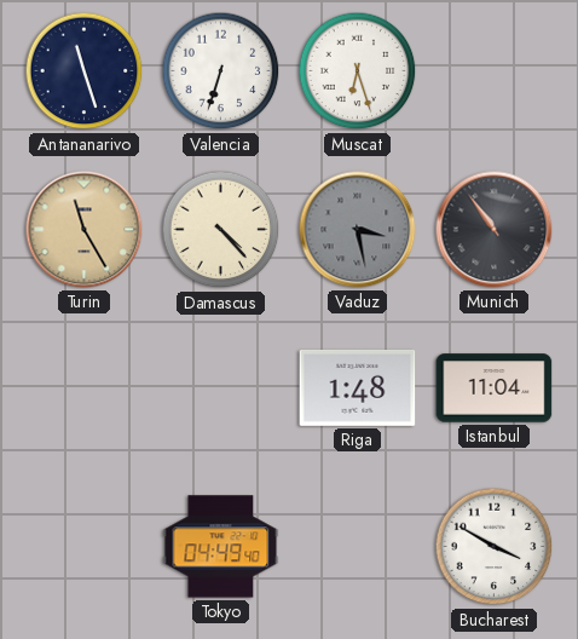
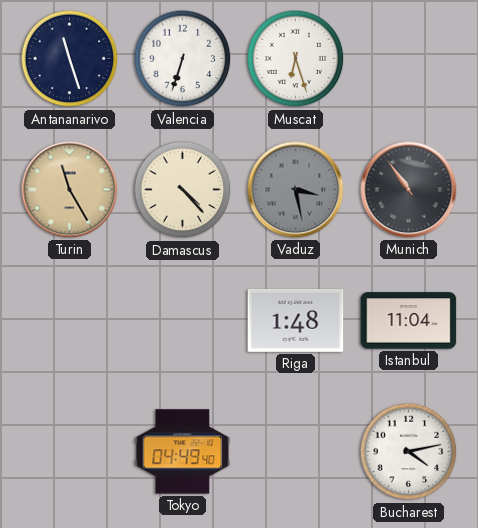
Bucharest: 3:50 -> 4:13 (409, 452)
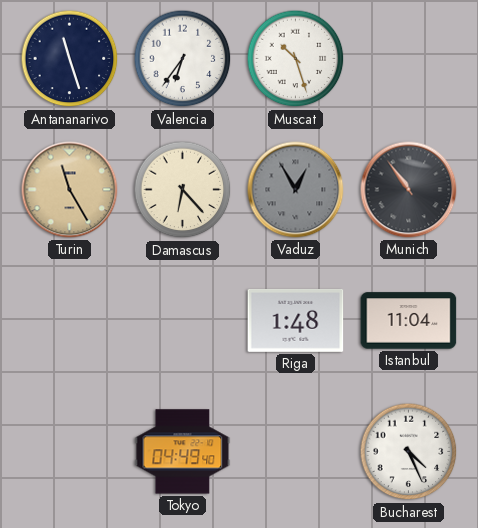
Valencia: 6:33 -> 6:36 (183, 59)
Muscat: 6:27 -> 10:27 (296, 59)
Damascus: 4:23 -> 6:23 (183, 190)
Vaduz: 3:28 -> 12:55 (296, 190)
Bucharest: 4:13 -> 4:26 (409, 452)
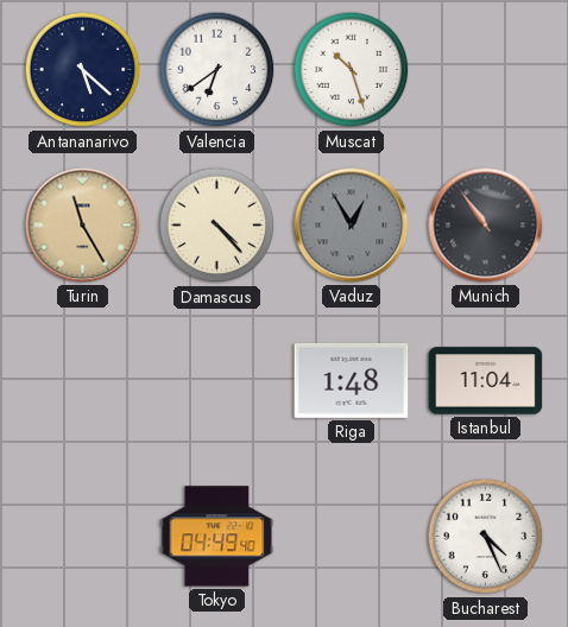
Antananarivo: 11:27 -> 5:22 (83, 70)
Valencia: 6:36 -> 6:39 (217, 70)
Damascus: 6:23 -> 4:23 (217, 226)
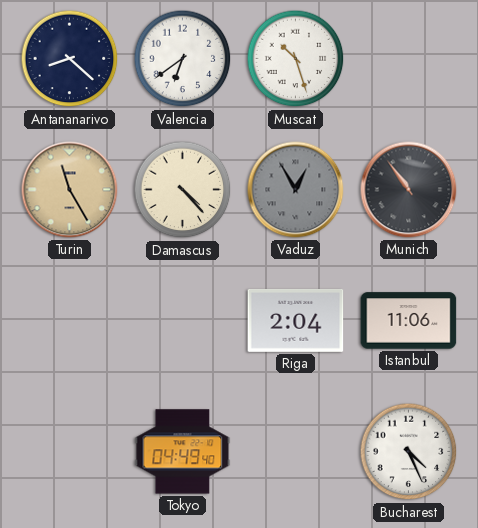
Antananarivo: 5:22 -> 8:22 (70, 59)
Riga: 1:48 -> 2:04 (296, 320)
Istanbul: 11:04 -> 11:06 (409, 321)
